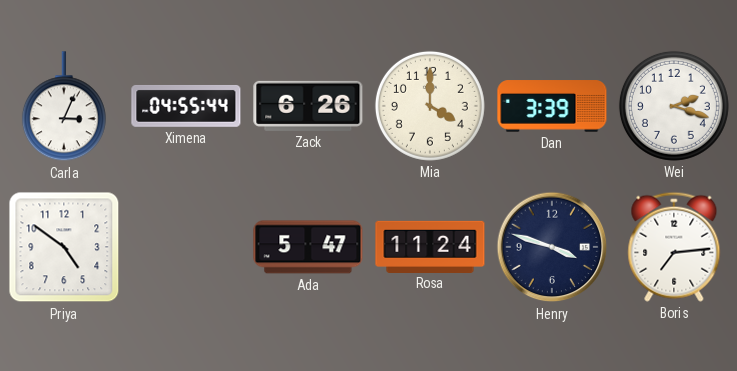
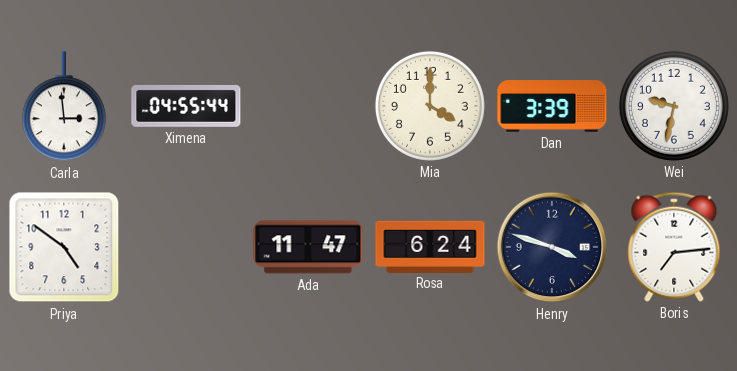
Carla: 3:04 -> 2:59 (64, 107)
Zack: 6:26 -> none (308, 106)
Wei: 2:18 -> 9:32 (674, 106)
Ada: 5:47 -> 11:47 (308, 247)
Rosa: 11:24 -> 6:24 (430, 246)
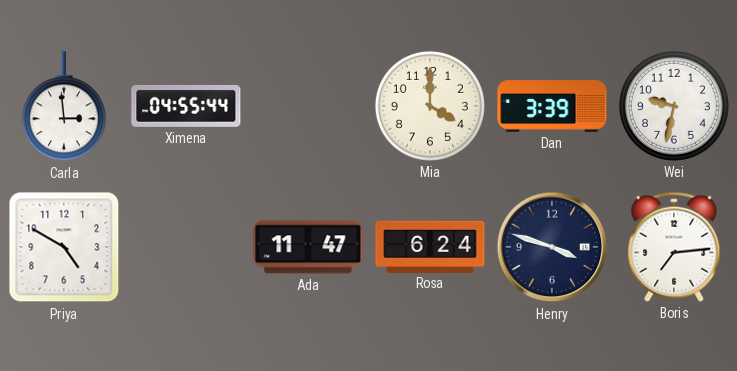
Priya: 4:51 -> 4:50 (64, 247)
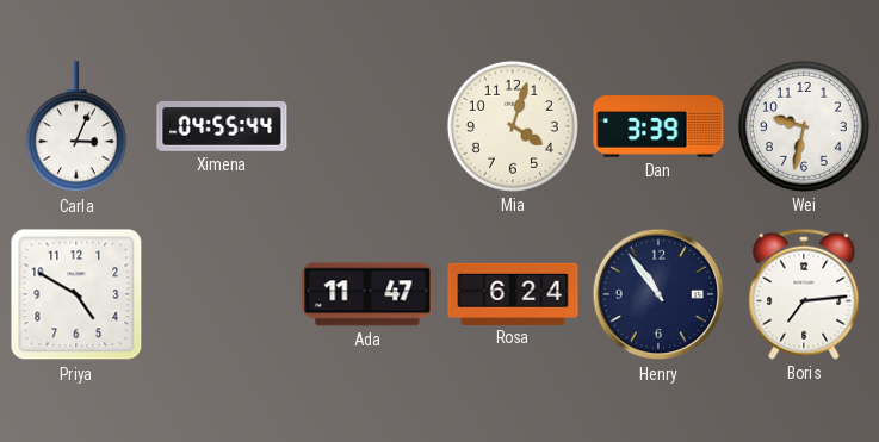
Carla: 2:59 -> 3:04 (76, 127)
Mia: 4:00 -> 4:03 (513, 126)
Henry: 3:48 -> 10:54 (658, 294)
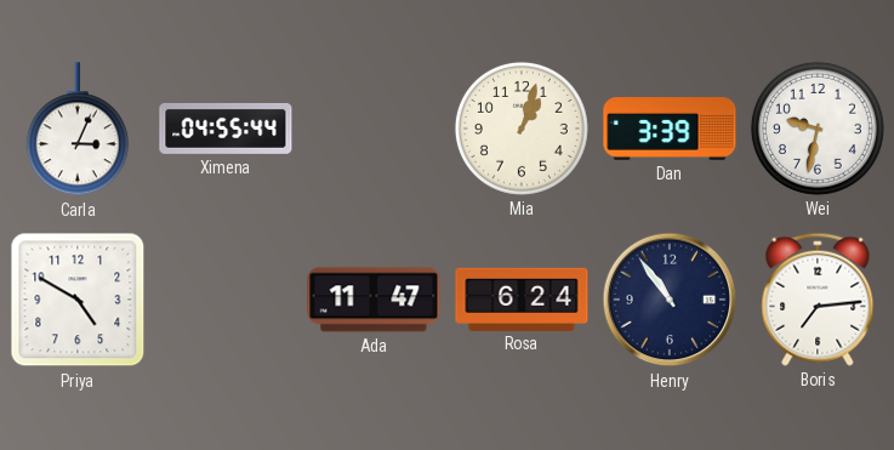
Mia: 4:03 -> 1:03 (522, 129)
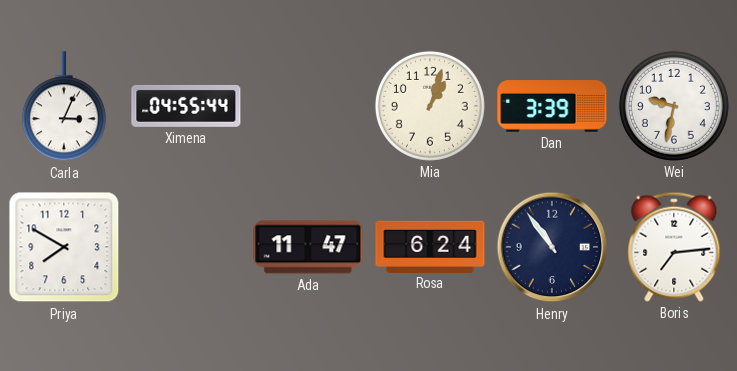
Priya: 4:50 -> 7:50 (64, 247)
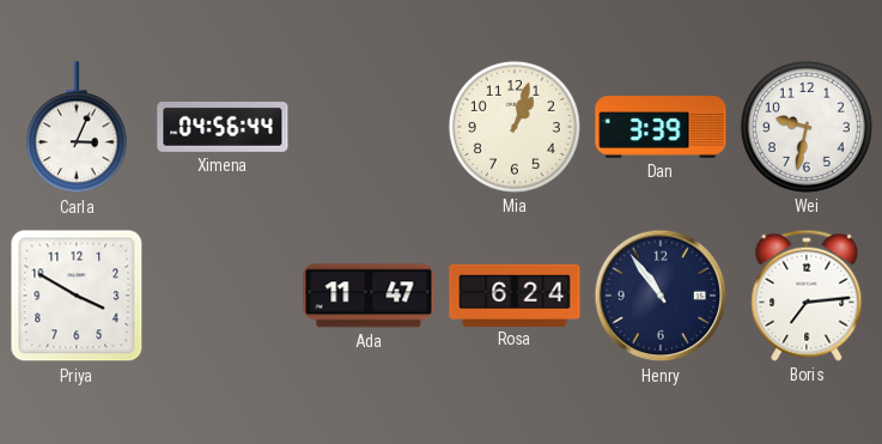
Ximena: 04:55 -> 04:56 (223, 127)
Priya: 7:50 -> 3:50 (77, 296)
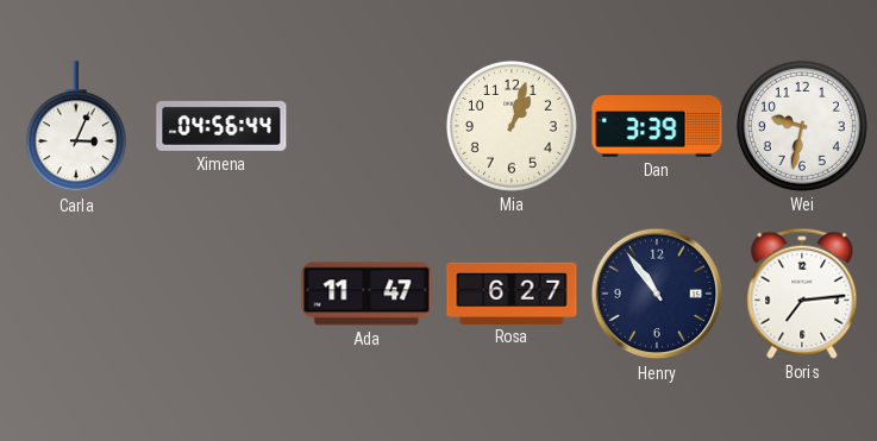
Priya: 3:50 -> none (77, 296)
Rosa: 6:24 -> 6:27 (512, 292)
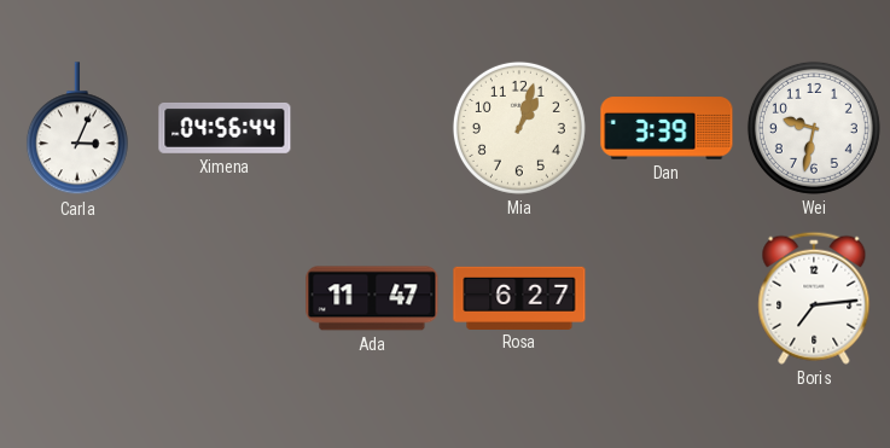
Henry: 10:54 -> none (657, 294)
